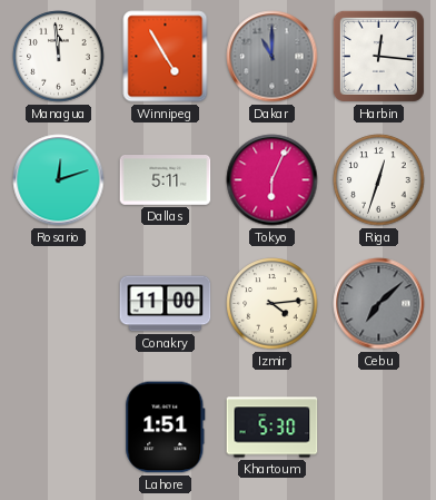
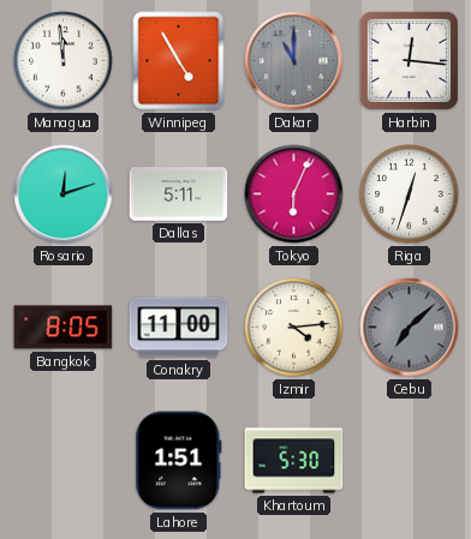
Bangkok: none -> 8:05 (64, 328)
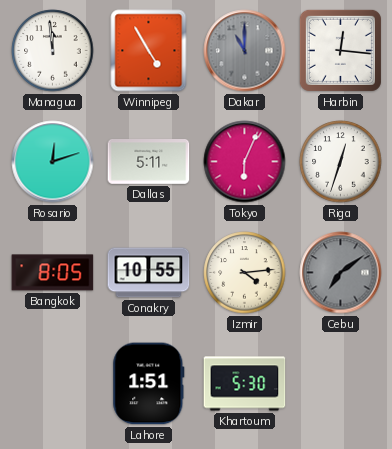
Conakry: 11:00 -> 10:55 (149, 273)
Cebu: 7:08 -> 7:09 (341, 273)
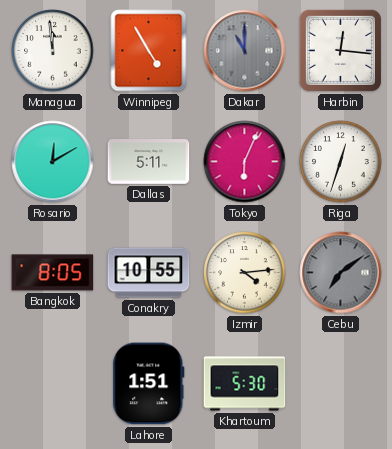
Rosario: 12:12 -> 12:10 (53, 162)
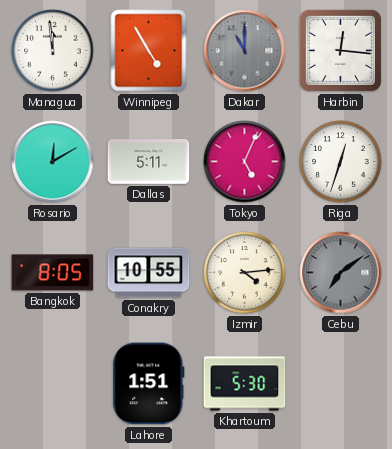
Tokyo: 6:04 -> 5:04 (245, 162)
